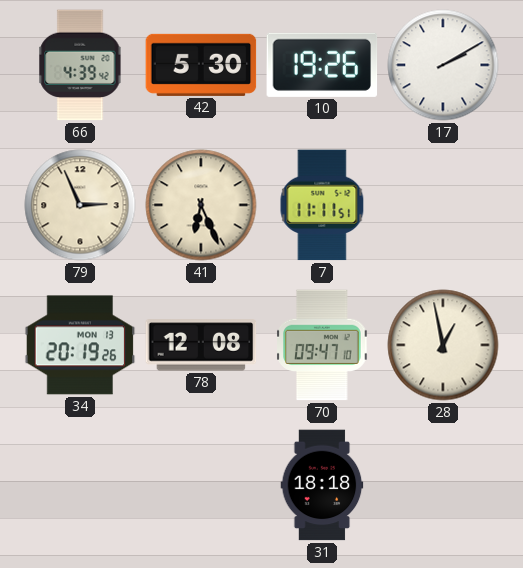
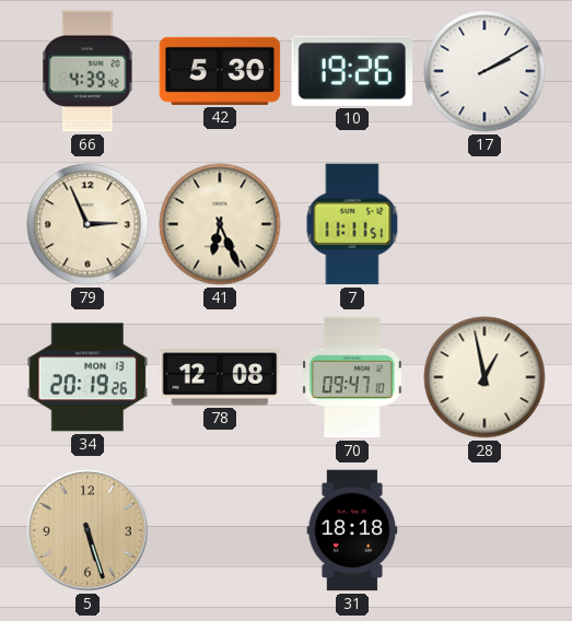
5: none -> 5:27 (87, 530)
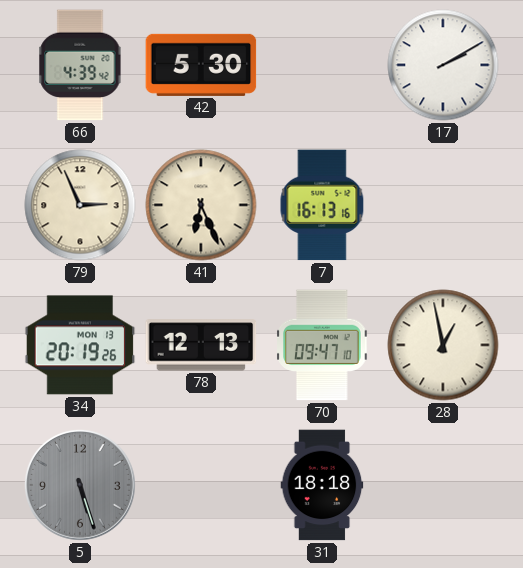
10: 19:26 -> none (352, 71)
7: 11:11 -> 16:13 (322, 205)
78: 12:08 -> 12:13 (201, 345)
5 dial: champagne -> grey (80, 485)
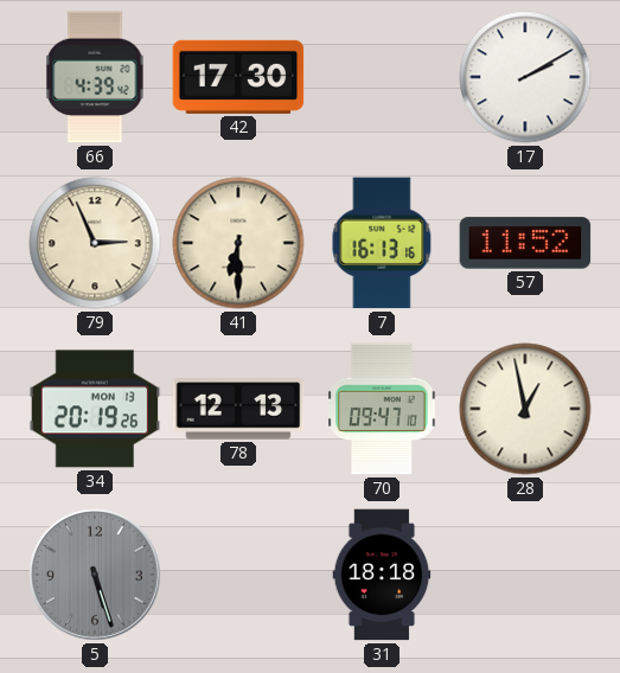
42: 5:30 -> 17:30 (238, 77)
41: 6:26 -> 6:30 (238, 243)
57: none -> 11:52 (525, 243)
